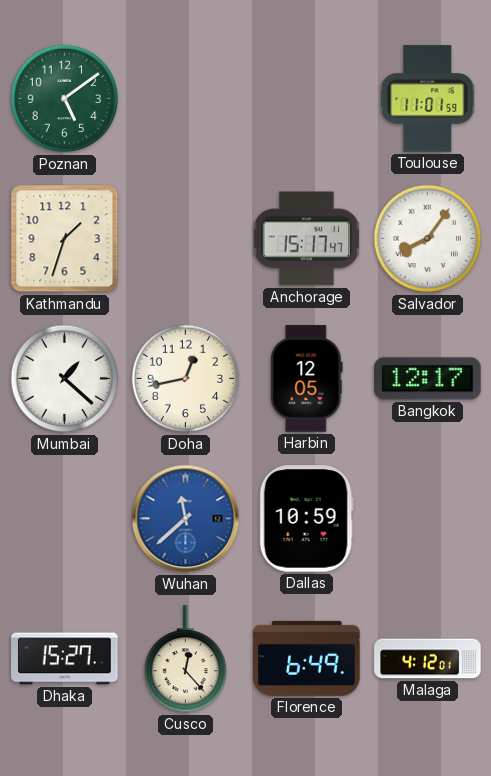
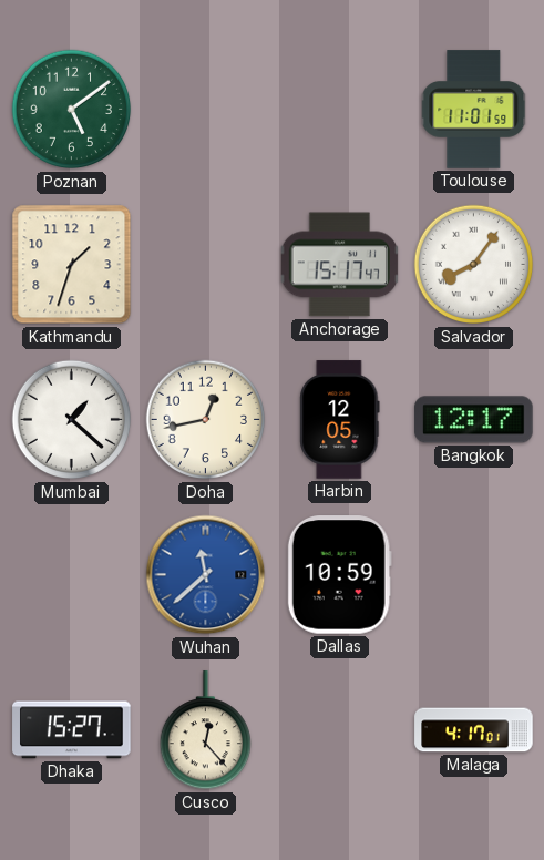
Florence: 6:49 -> none (307, 658)
Malaga: 4:12 -> 4:17 (474, 730)
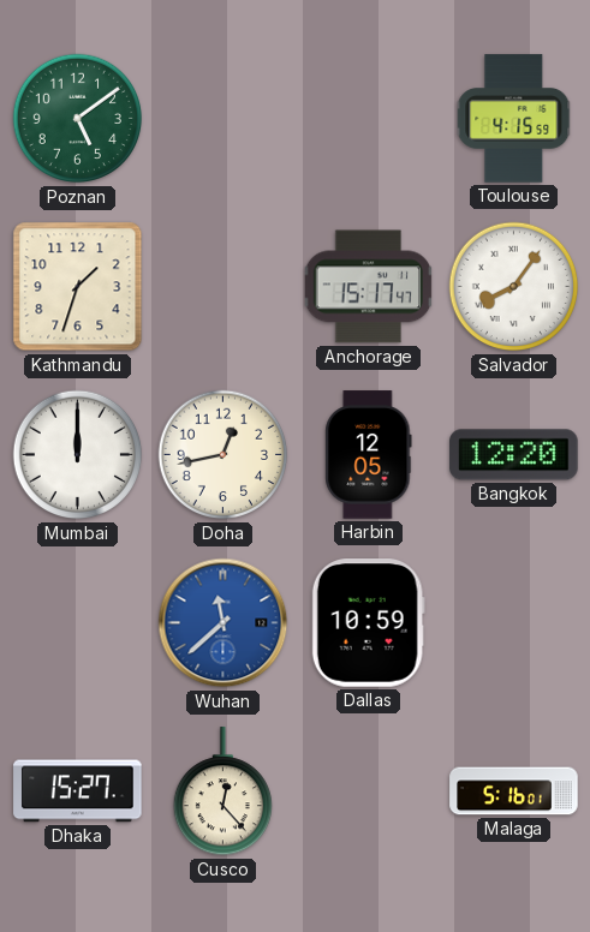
Toulouse: 11:01 -> 4:15 (514, 119)
Mumbai: 1:22 -> 12:00 (78, 455)
Bangkok: 12:17 -> 12:20 (514, 455)
Malaga: 4:17 -> 5:16 (514, 791)
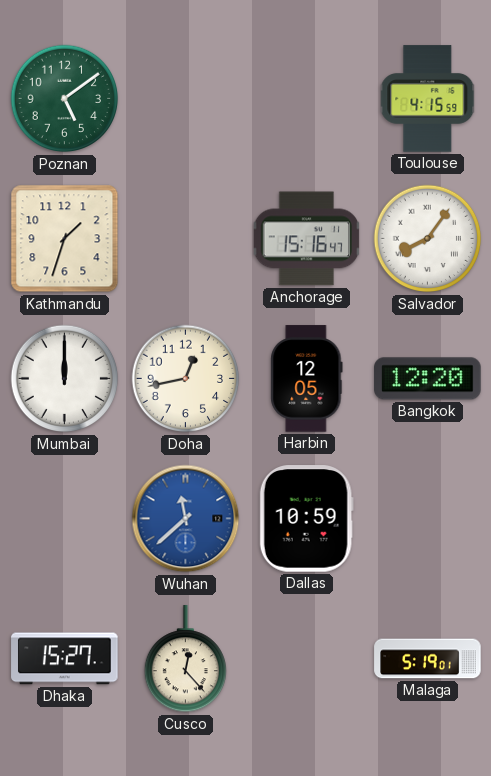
Anchorage: 15:17 -> 15:16 (307, 239)
Malaga: 5:16 -> 5:19 (428, 659)
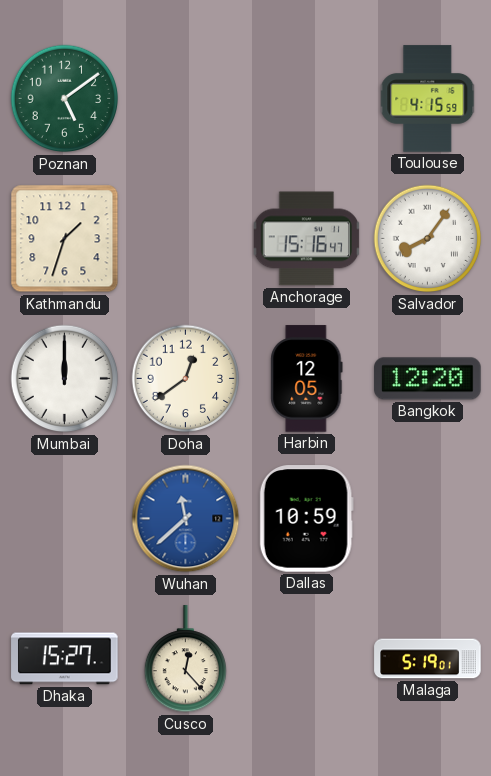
Doha: 12:43 -> 12:39 (186, 379)
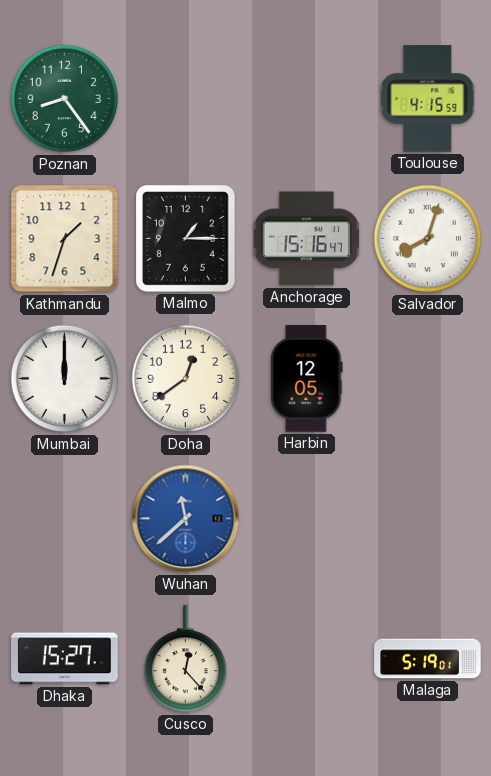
Poznan: 5:09 -> 8:24 (65, 99)
Malmo: none -> 1:15 (186, 239)
Salvador: 8:06 -> 8:03 (428, 239)
Bangkok: 12:20 -> none (428, 379)
Dallas: 10:59 -> none (306, 519)
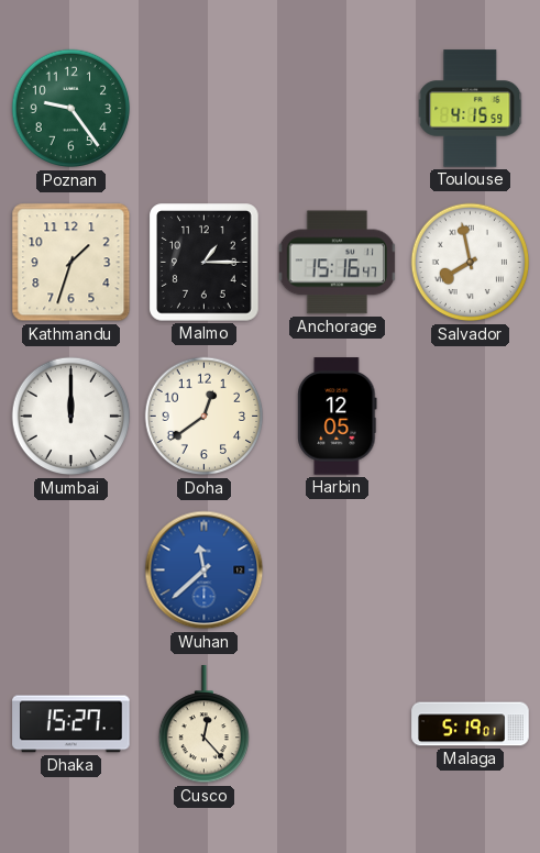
Poznan: 8:24 -> 9:24 (71, 109)
Salvador: 8:03 -> 7:58 (471, 263)
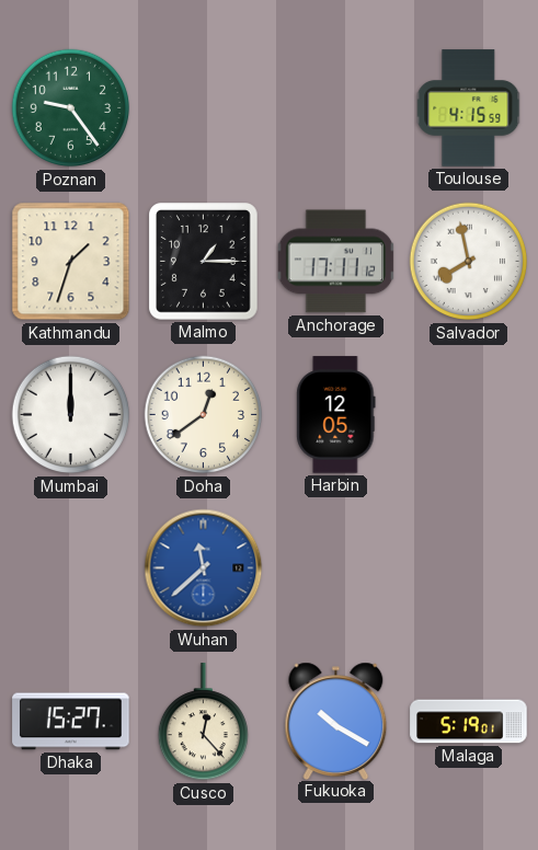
Anchorage: 15:16 -> 17:11 (336, 262)
Fukuoka: none -> 10:20 (336, 721)
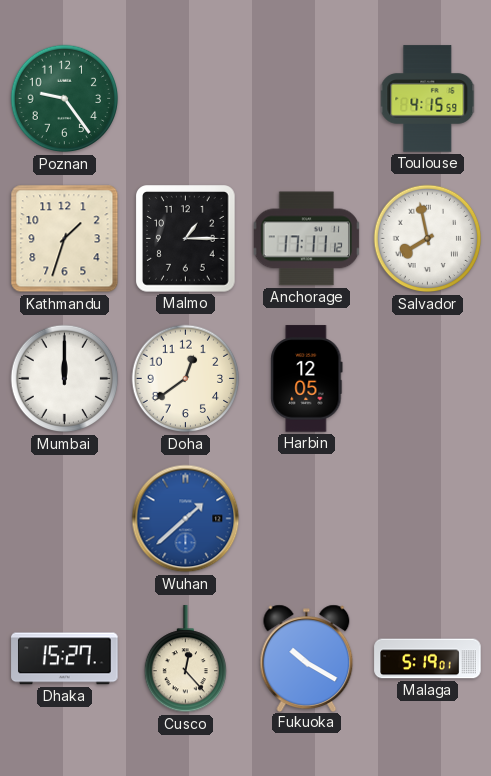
Wuhan: 11:38 -> 1:38 (186, 519)
